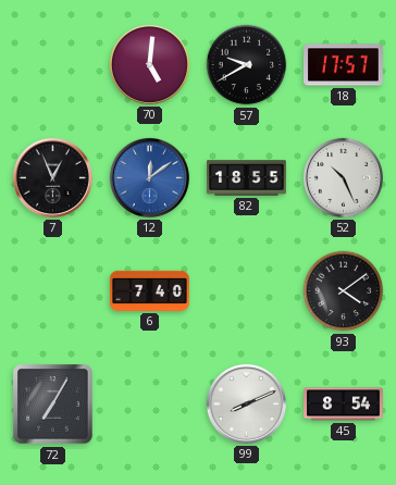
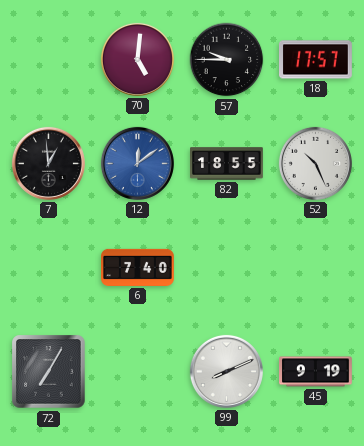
57: 9:40 -> 9:45 (227, 60)
7: 12:56 -> 12:59 (48, 163)
93: 4:09 -> none (344, 291)
45: 8:54 -> 9:19 (316, 372)
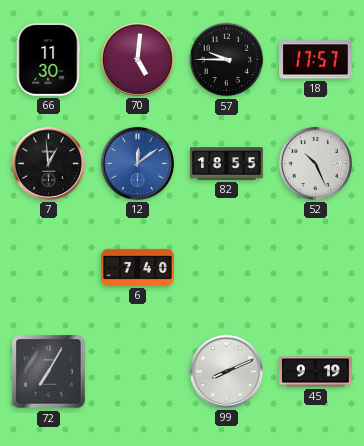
66: none -> 11:30 (48, 60)
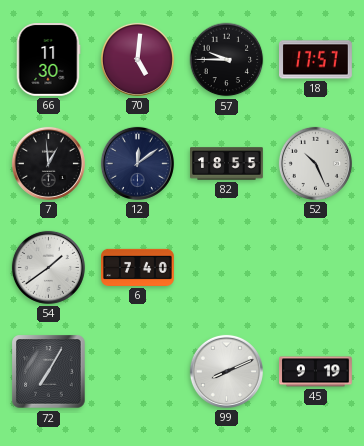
12 dial: blue -> navy (137, 163)
54: none -> 1:39 (48, 267)
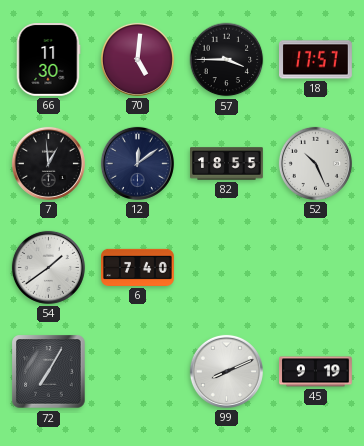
57: 9:45 -> 3:45 (227, 60)
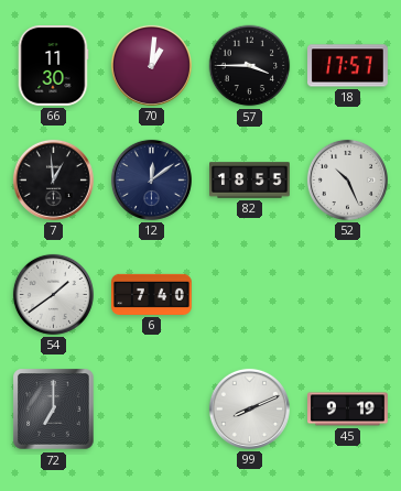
70: 5:01 -> 1:01 (151, 65)
72: 7:05 -> 7:00 (54, 410)
